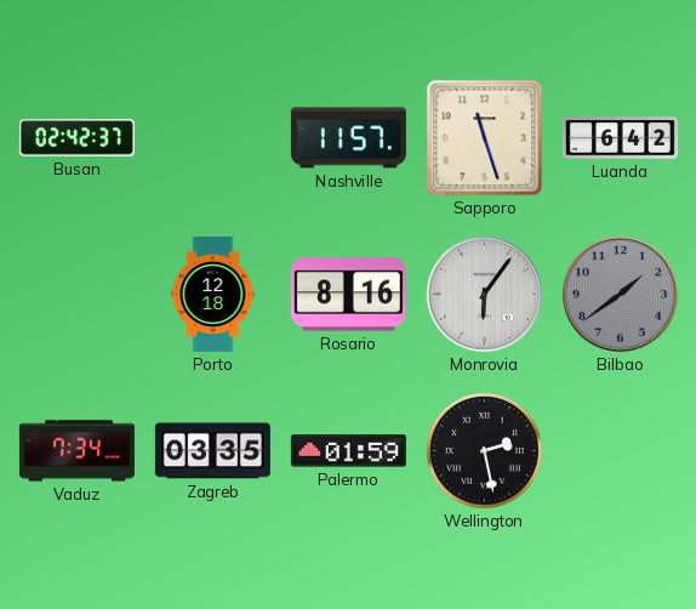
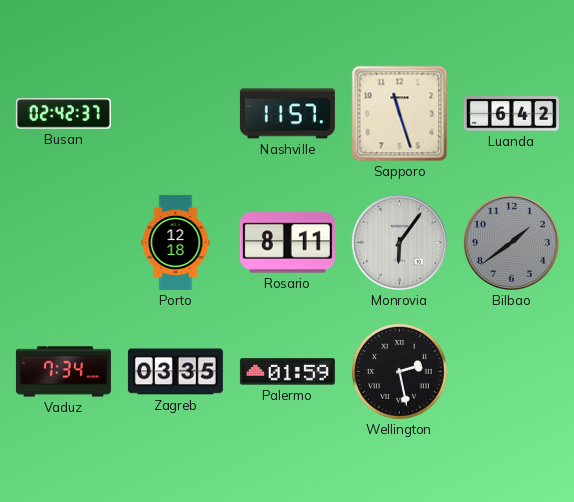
Rosario: 8:16 -> 8:11 (287, 243)
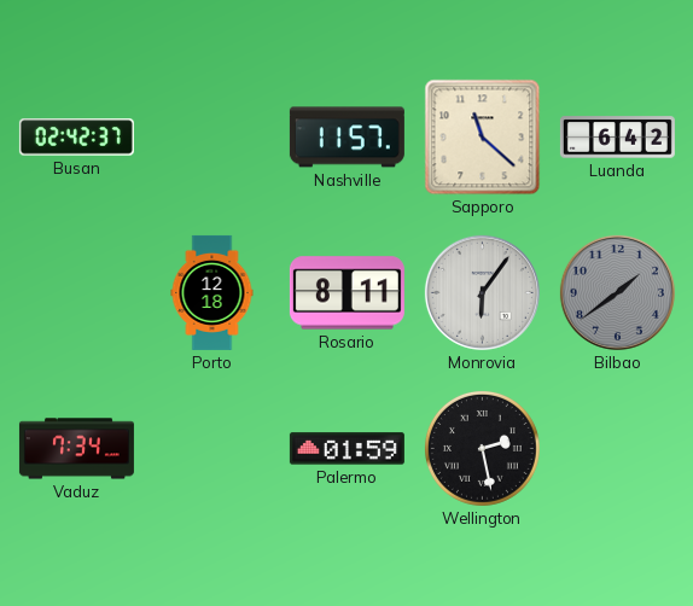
Sapporo: 11:27 -> 11:22 (483, 138)
Zagreb: 03:35 -> none (175, 372)
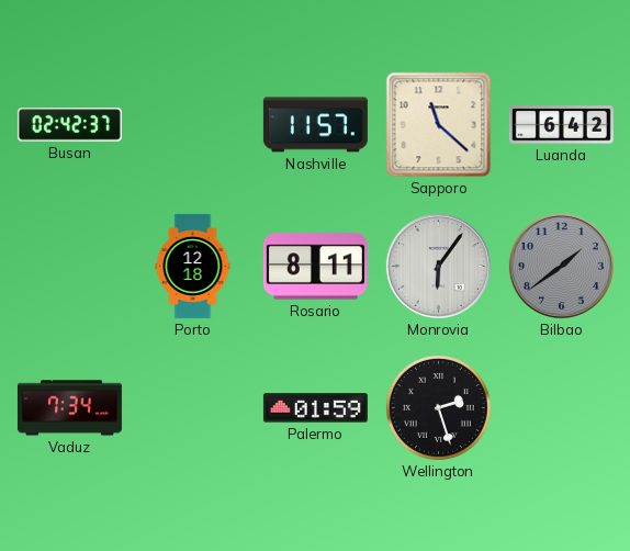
Wellington: 2:28 -> 2:27 (438, 407)
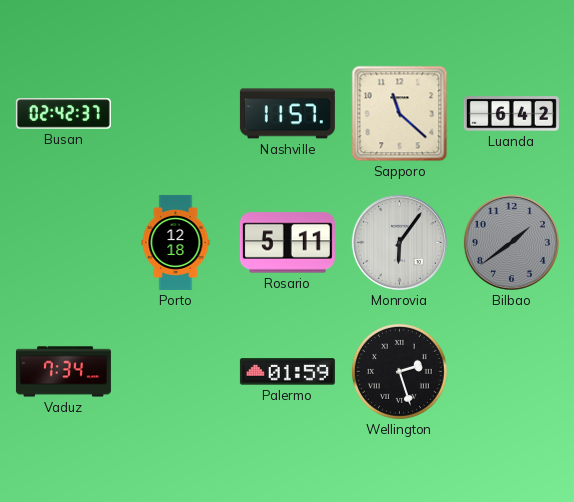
Rosario: 8:11 -> 5:11 (287, 243)
